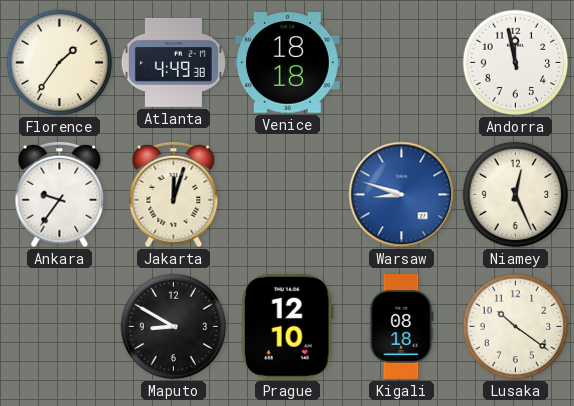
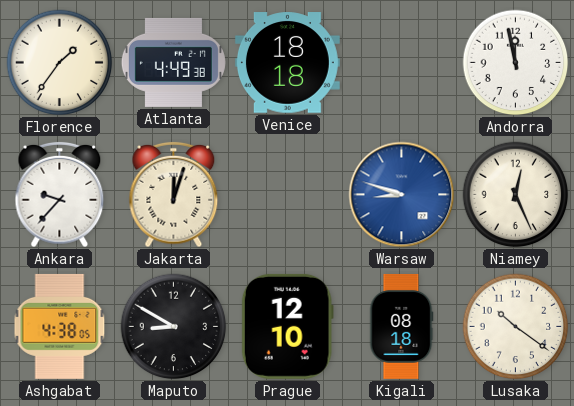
Ankara: 9:36 -> 9:37 (60, 195)
Ashgabat: none -> 4:38 (60, 326)
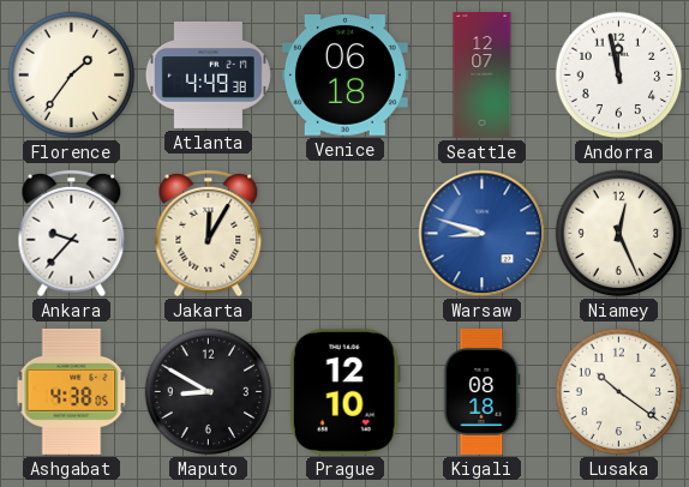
Venice: 18:18 -> 06:18 (344, 76)
Seattle: none -> 12:07 (483, 76)
Jakarta: 12:03 -> 12:05 (209, 234)
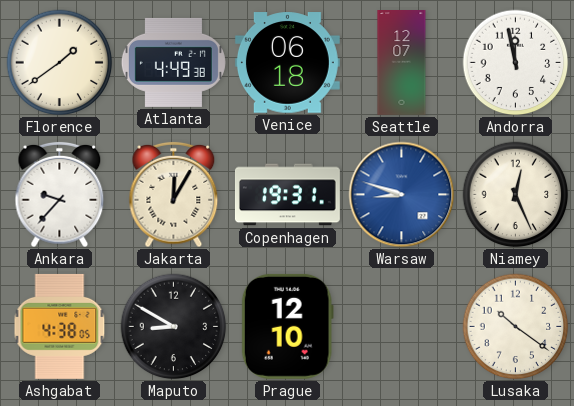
Florence: 1:36 -> 1:39 (60, 63)
Copenhagen: none -> 19:31 (287, 195)
Kigali: 08:18 -> none (481, 391)
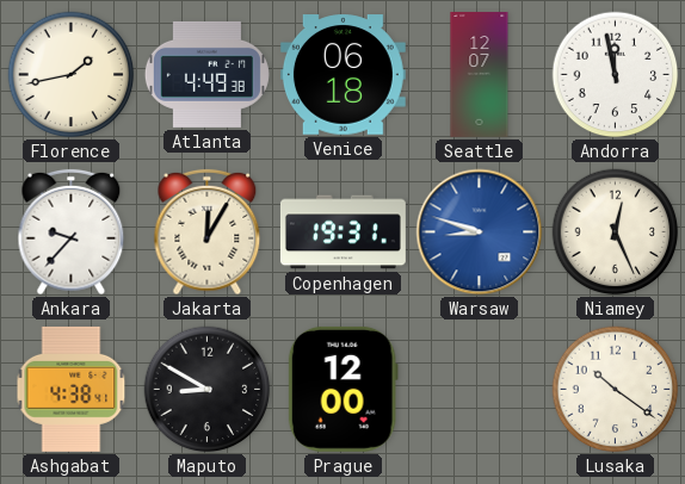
Florence: 1:39 -> 1:43 (72, 75)
Ashgabat: 4:38:05 -> 4:38:41 (72, 389)
Prague: 12:10 -> 12:00 (342, 389)
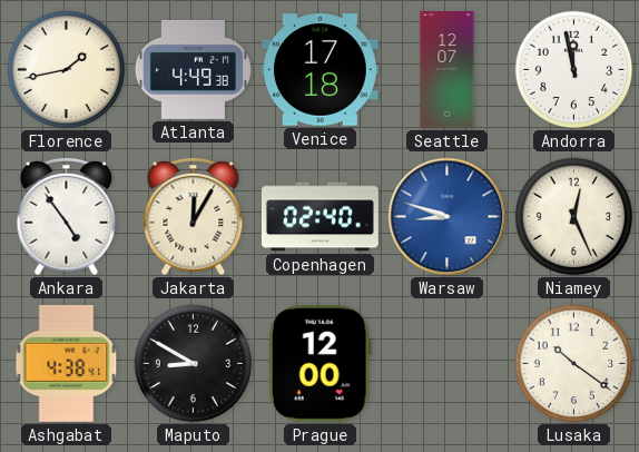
Venice: 06:18 -> 17:18 (319, 70)
Ankara: 9:37 -> 4:54 (67, 217)
Copenhagen: 19:31 -> 02:40 (319, 217)
